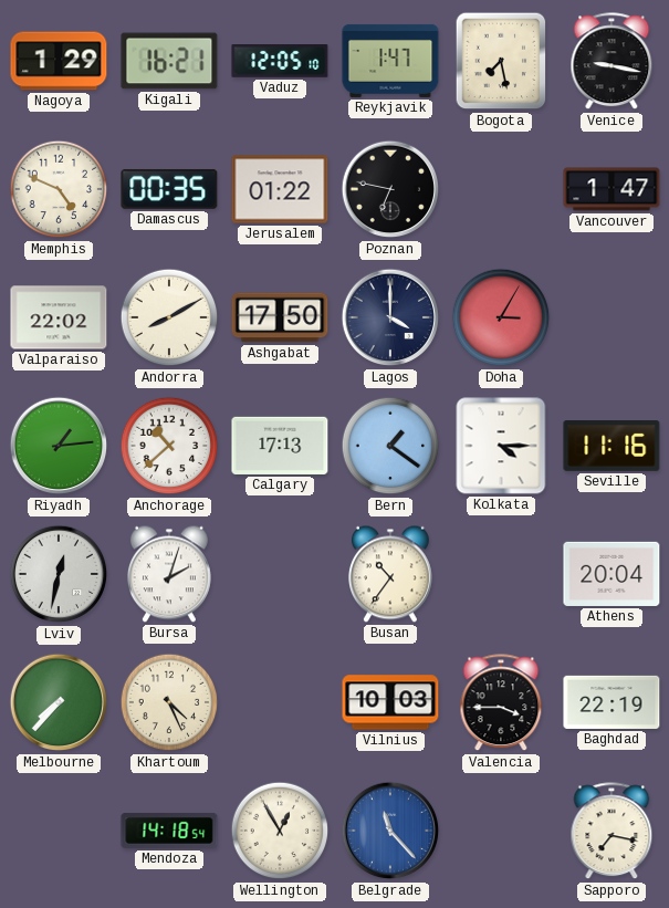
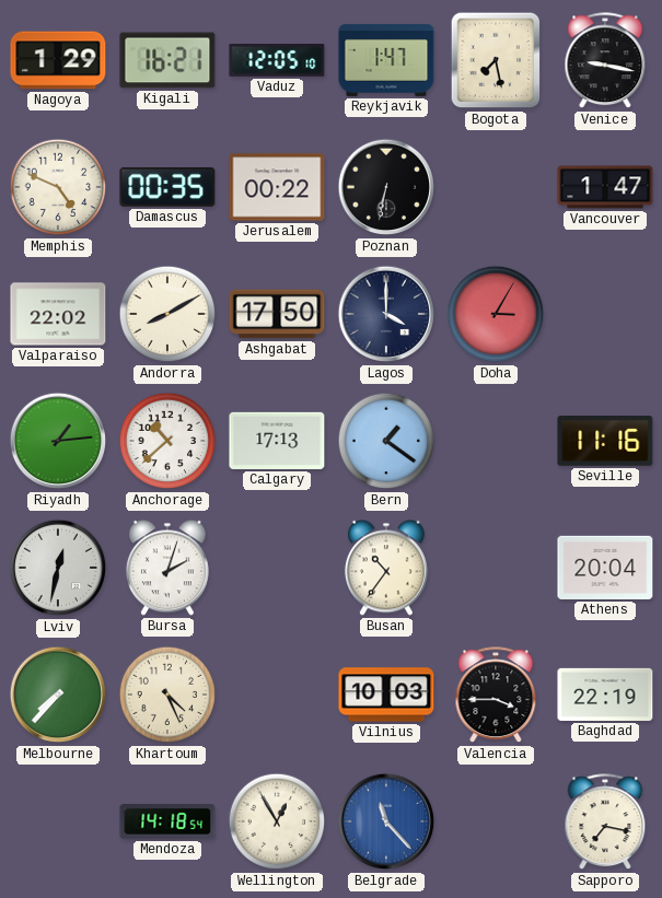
Jerusalem: 01:22 -> 00:22 (277, 187)
Poznan: 6:47 -> 6:32 (386, 187)
Kolkata: 4:15 -> none (501, 446)
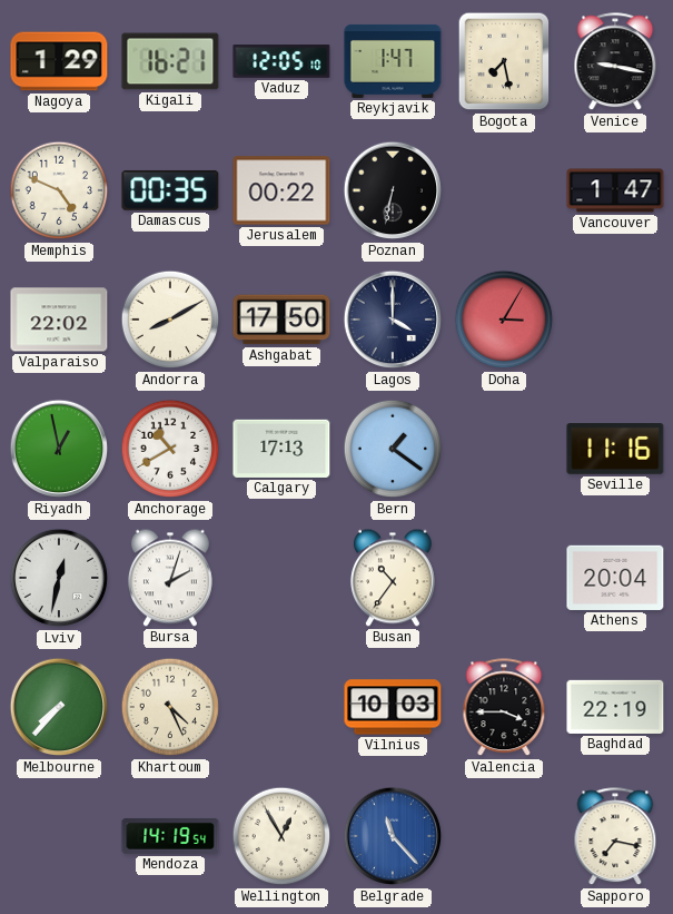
Riyadh: 1:14 -> 12:58 (59, 449)
Anchorage: 10:38 -> 10:40 (170, 449)
Mendoza: 14:18 -> 14:19 (170, 836)
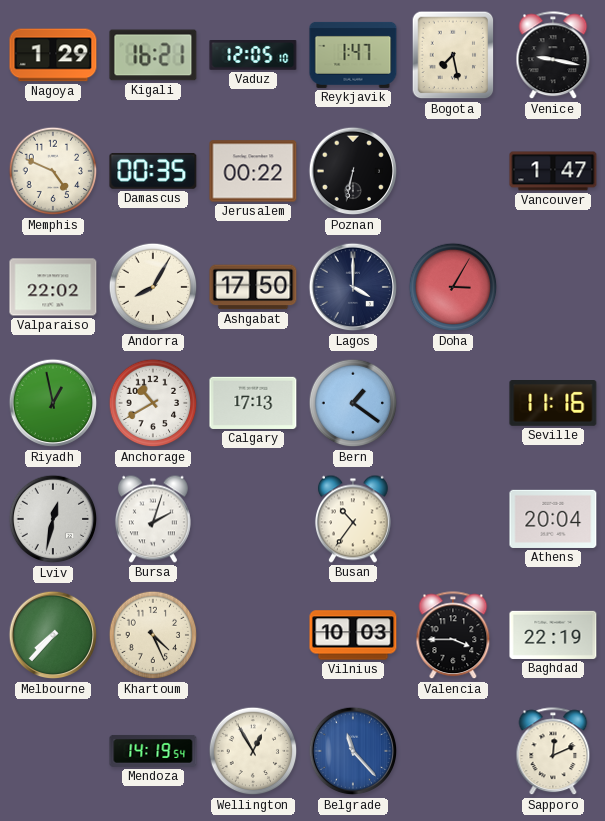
Andorra: 8:10 -> 8:05 (153, 287)
Sapporo: 7:17 -> 12:11 (553, 752)
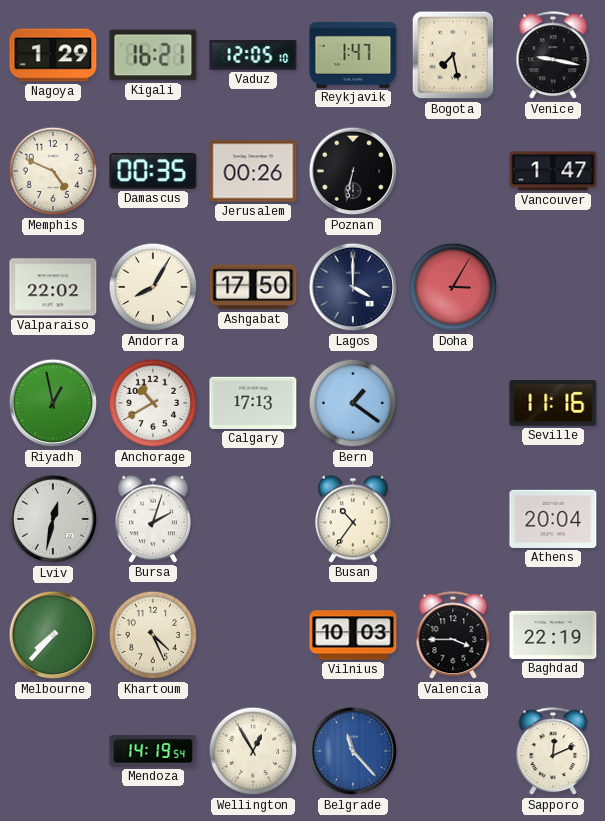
Jerusalem: 00:22 -> 00:26 (253, 171)
